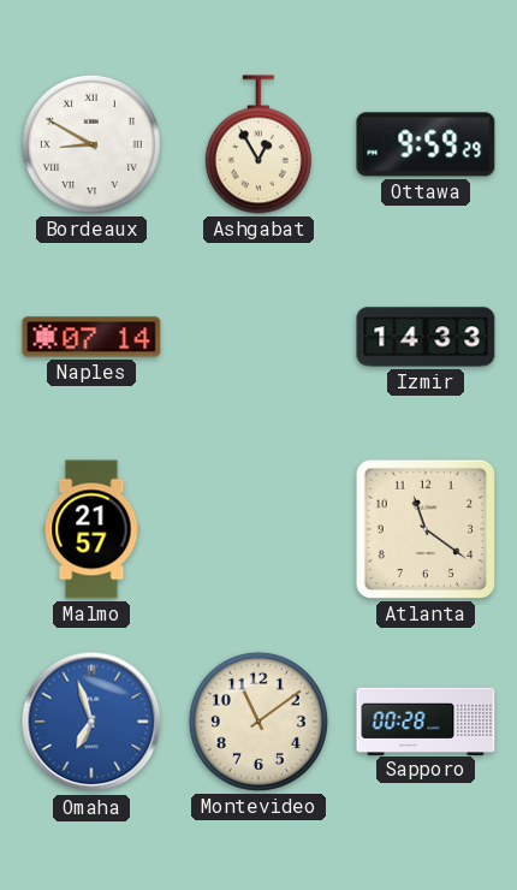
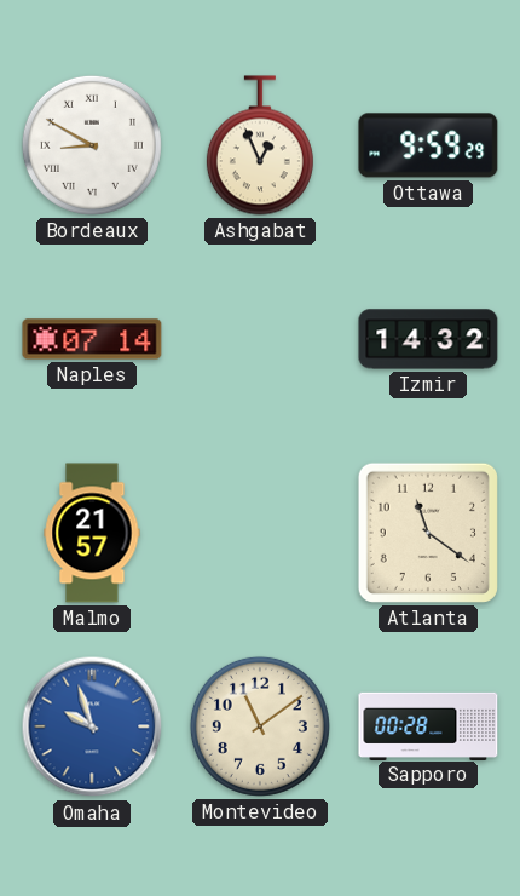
Ashgabat: 12:55 -> 12:56 (260, 145)
Izmir: 14:33 -> 14:32 (428, 339)
Omaha: 6:57 -> 9:57 (92, 726)
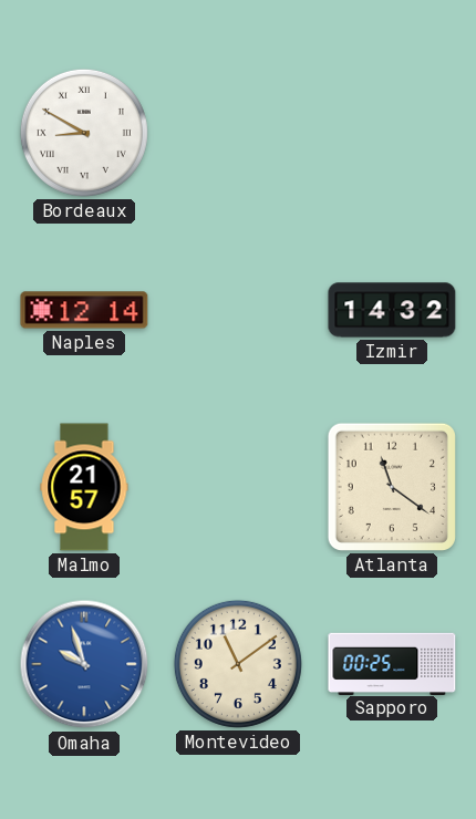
Ashgabat: 12:56 -> none (260, 145)
Ottawa: 9:59 -> none (428, 145)
Naples: 07:14 -> 12:14 (84, 310)
Sapporo: 00:28 -> 00:25 (392, 663)
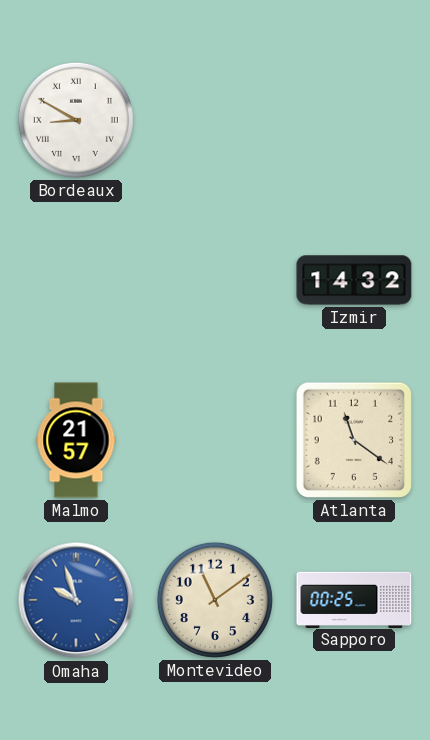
Naples: 12:14 -> none (84, 310)
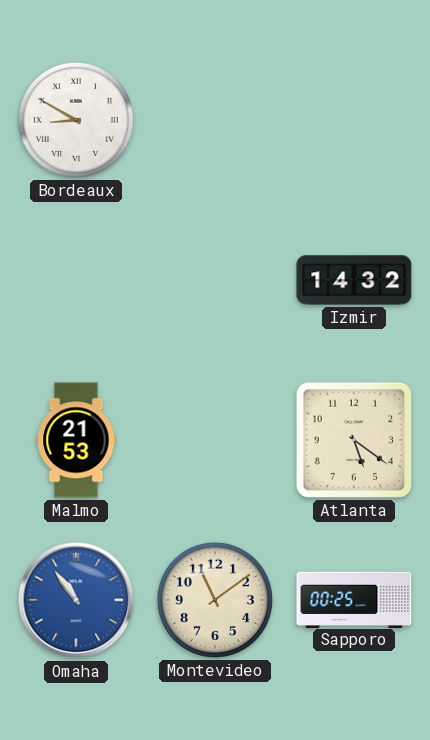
Malmo: 21:57 -> 21:53 (76, 440)
Atlanta: 11:21 -> 5:21 (354, 440)
Omaha: 9:57 -> 10:54 (76, 600)
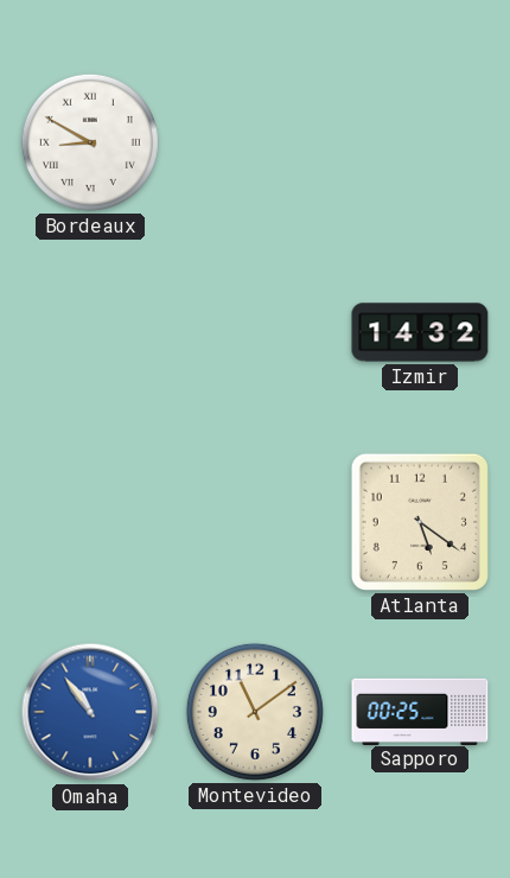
Malmo: 21:53 -> none (76, 440)
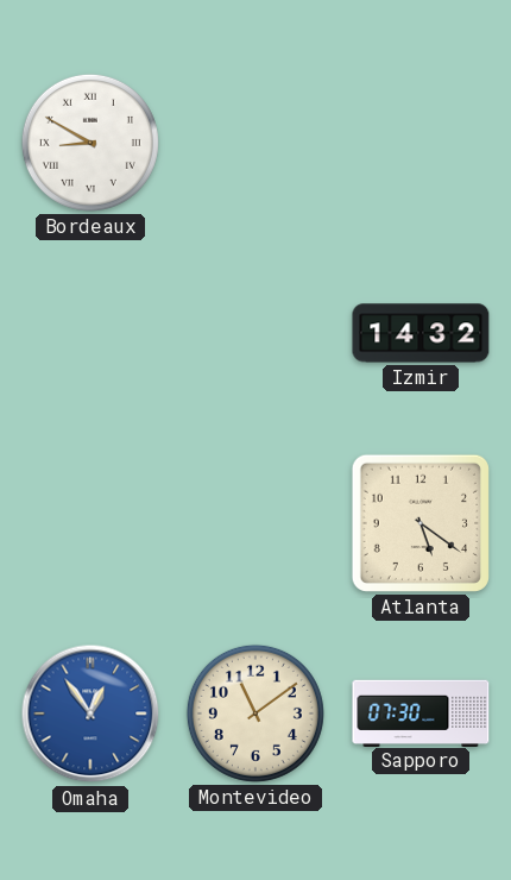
Omaha: 10:54 -> 12:54 (90, 714)
Sapporo: 00:25 -> 07:30 (421, 712)
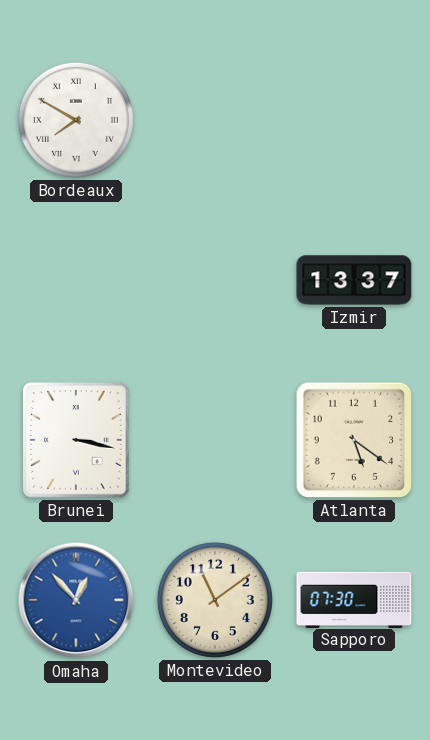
Bordeaux: 8:50 -> 7:50 (76, 120)
Izmir: 14:32 -> 13:37 (354, 280)
Brunei: none -> 3:17 (76, 440)
Omaha: 12:54 -> 12:53 (76, 600)
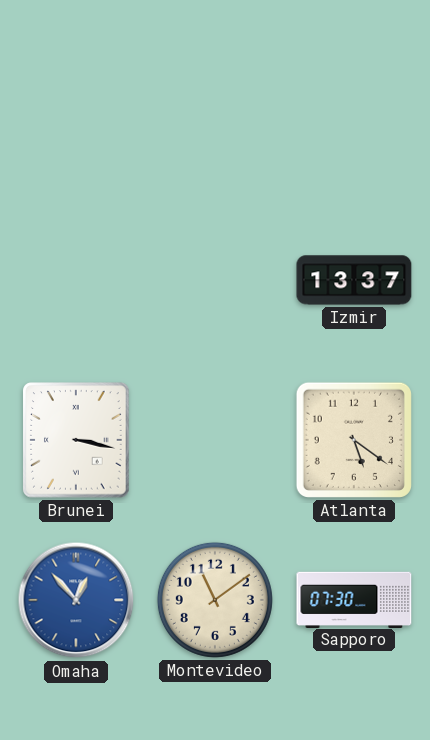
Bordeaux: 7:50 -> none (76, 120)
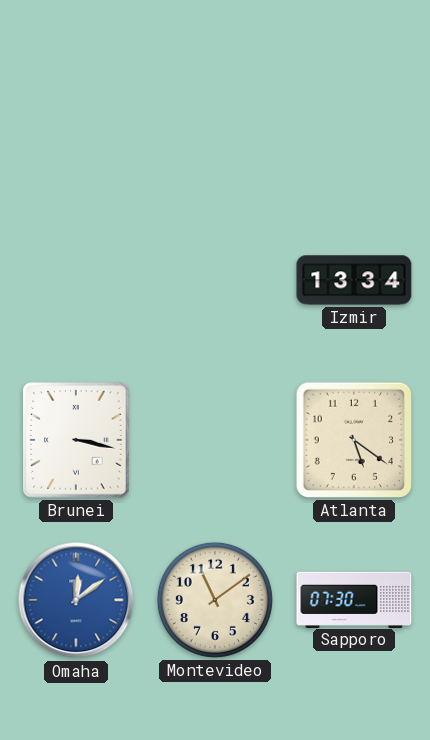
Izmir: 13:37 -> 13:34 (354, 280)
Omaha: 12:53 -> 12:09 (76, 600)
